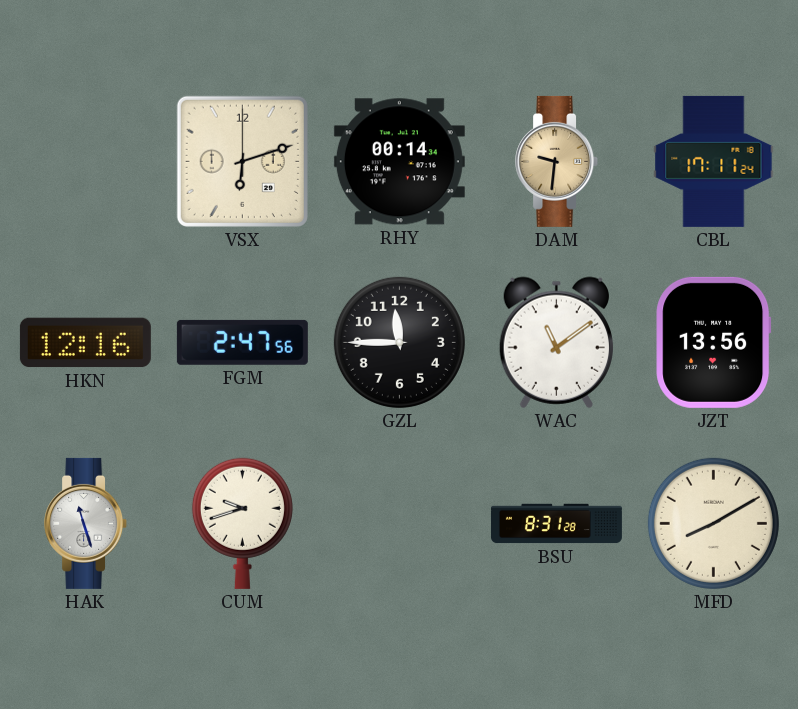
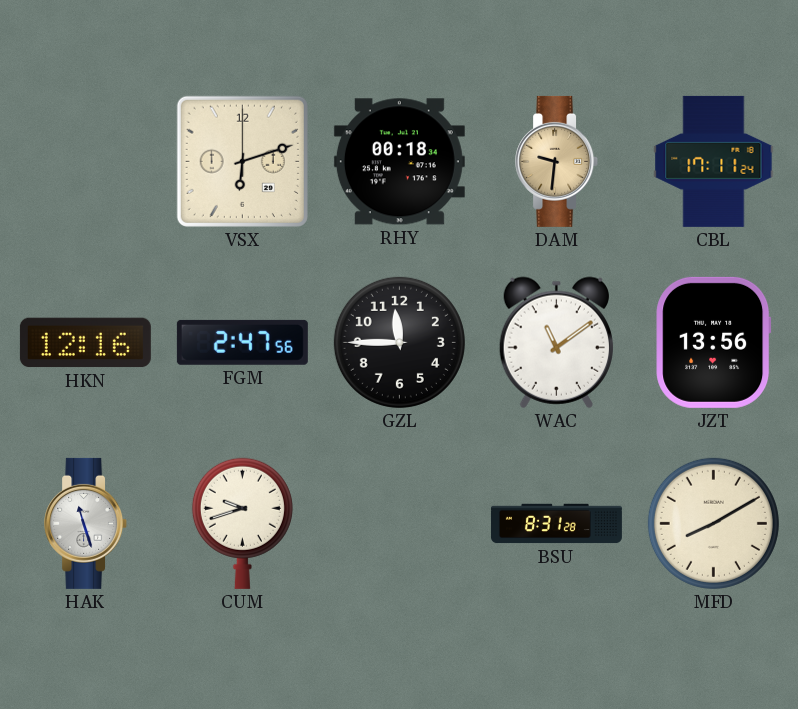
RHY: 00:14 -> 00:18 (399, 162)
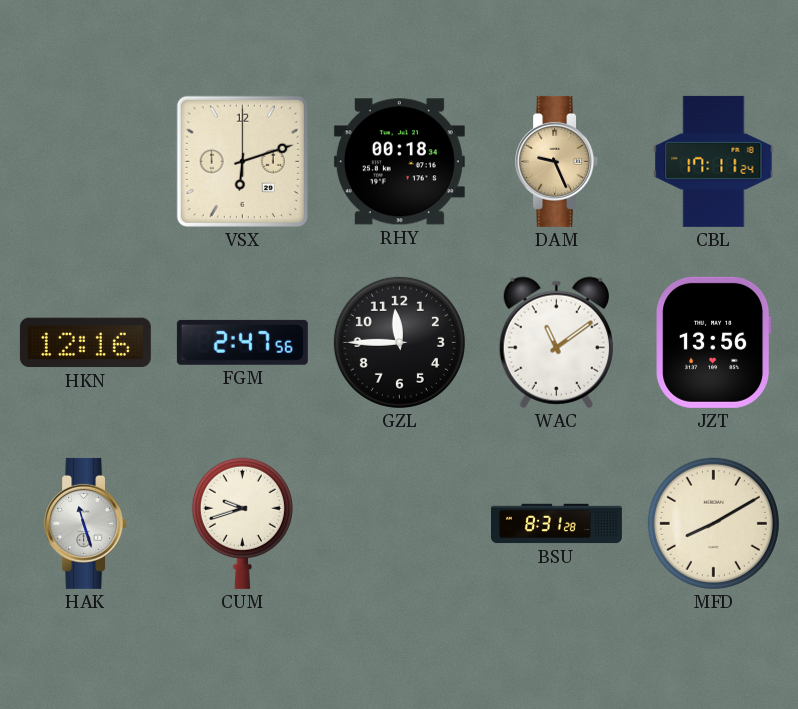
DAM: 9:31 -> 9:26 (557, 161)
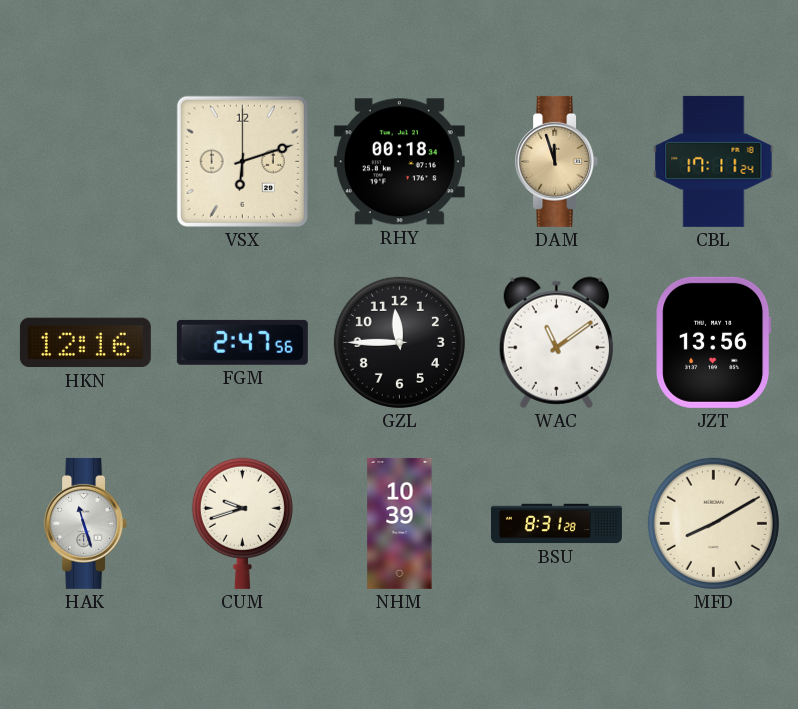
DAM: 9:26 -> 11:57 (557, 161)
NHM: none -> 10:39 (400, 523)
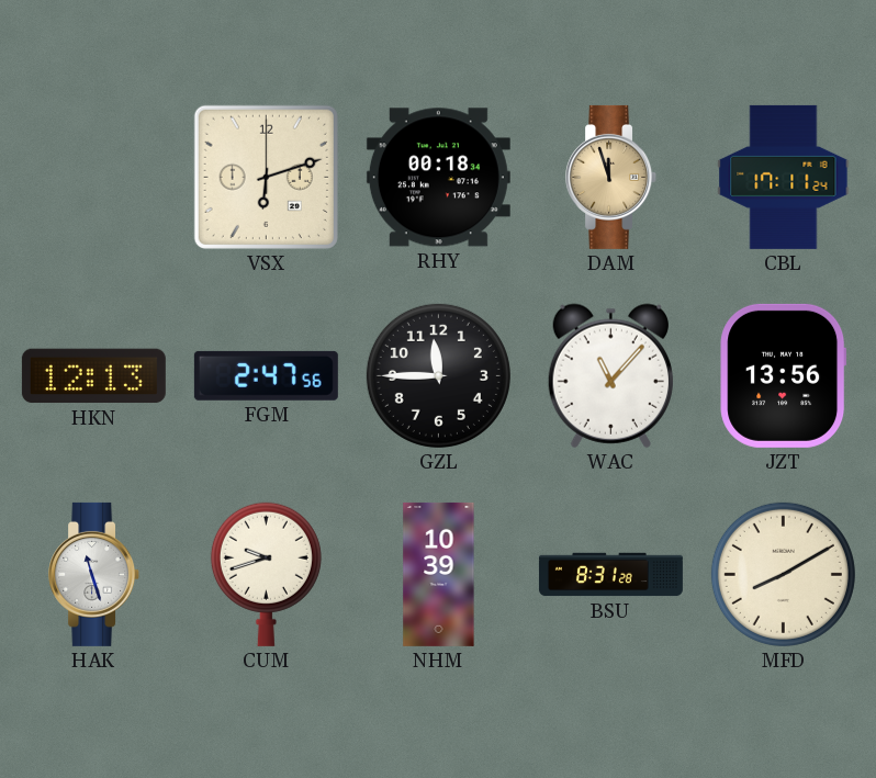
HKN: 12:16 -> 12:13 (93, 376)
WAC: 11:09 -> 11:07 (610, 375)
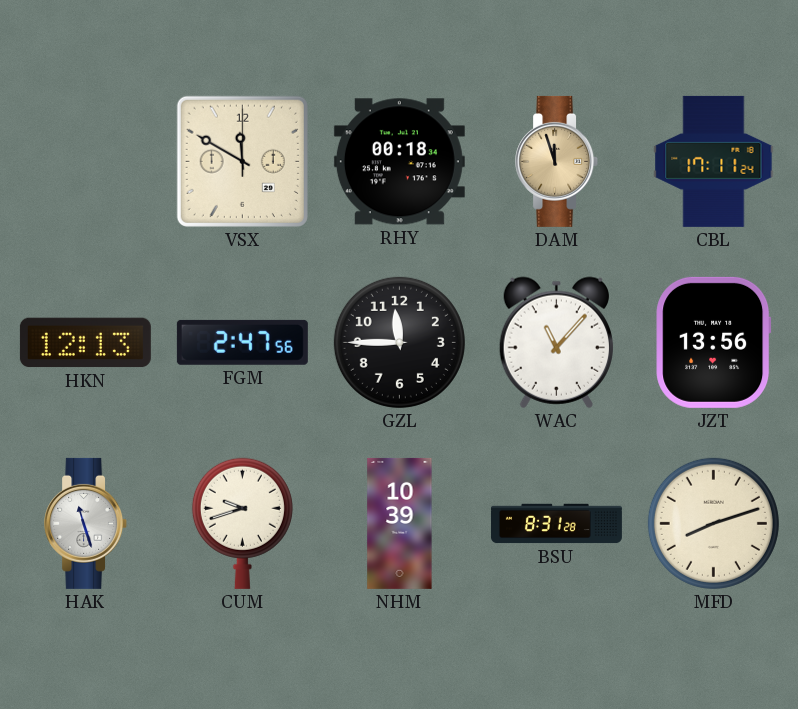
VSX: 6:12 -> 11:50 (242, 161)
MFD: 8:10 -> 8:12 (713, 523)
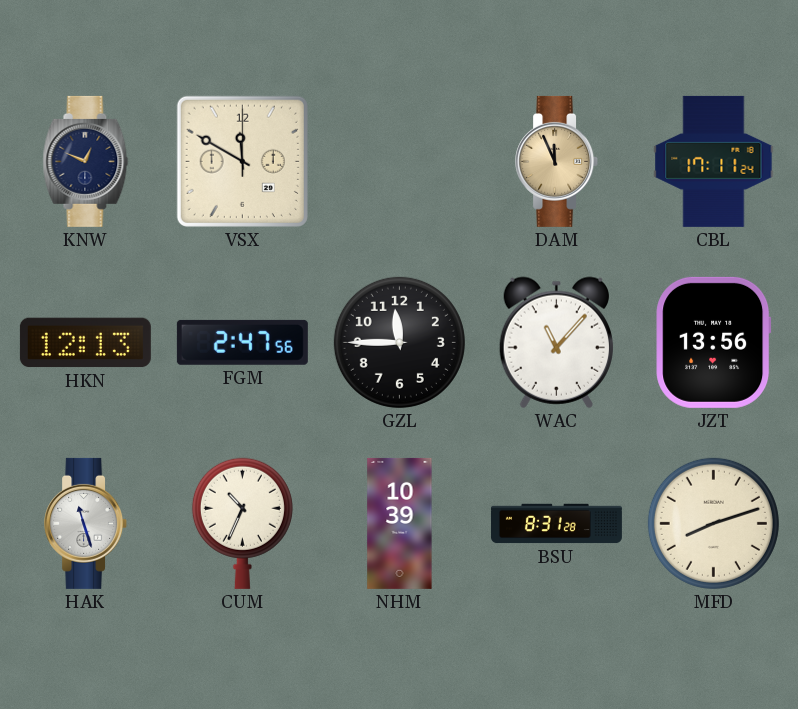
KNW: none -> 12:49 (86, 161)
RHY: 00:18 -> none (399, 162)
DAM: 11:57 -> 11:56 (557, 161)
CUM: 9:42 -> 10:34 (242, 523)
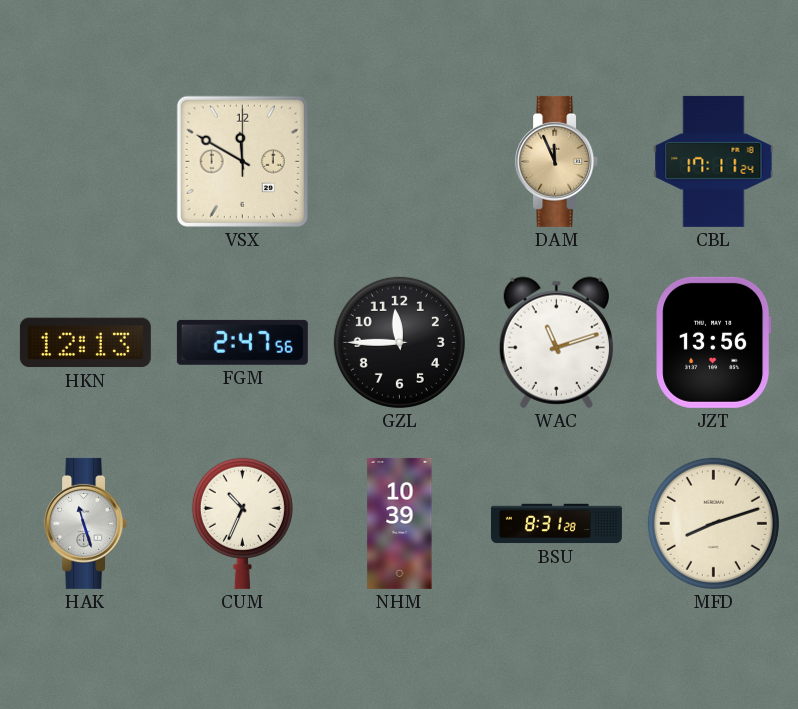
KNW: 12:49 -> none (86, 161)
WAC: 11:07 -> 11:12 (556, 342)
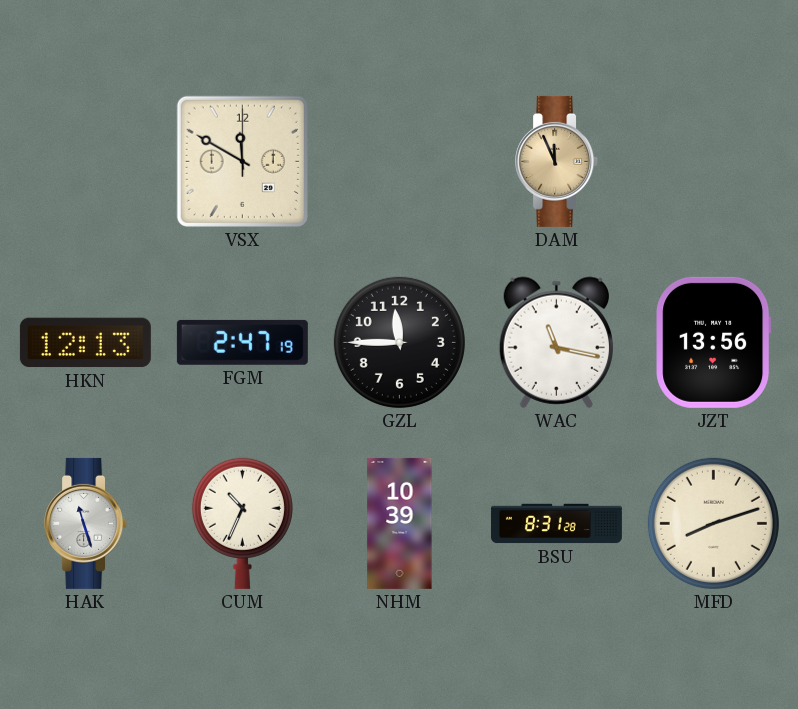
CBL: 17:11 -> none (714, 161)
FGM: 2:47:56 -> 2:47:19 (242, 342)
WAC: 11:12 -> 11:17 (556, 342)
